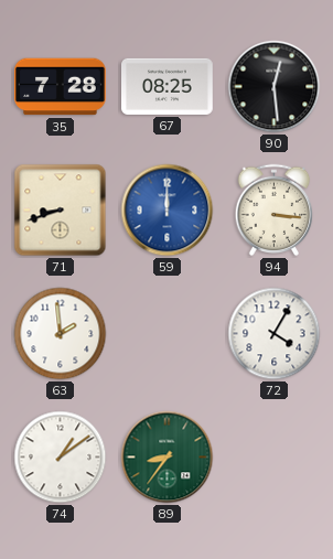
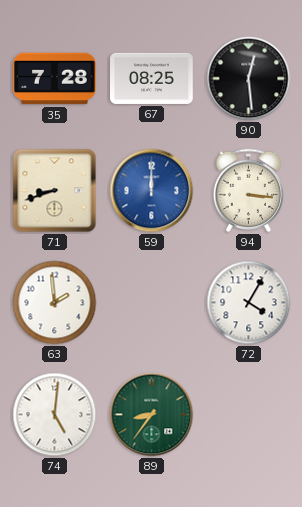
74: 1:09 -> 5:01 (55, 415)
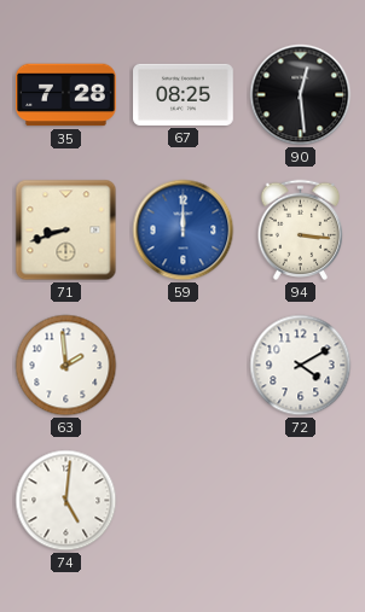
72: 4:05 -> 4:10 (301, 366)
89: 8:36 -> none (152, 415)
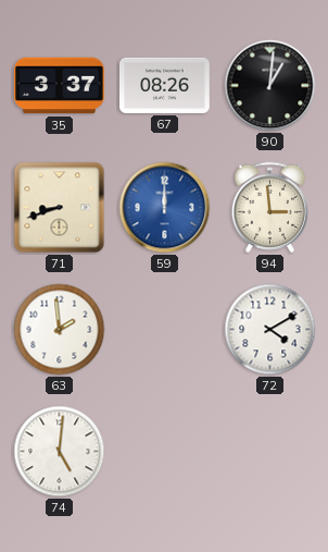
35: 7:28 -> 3:37 (60, 86)
67: 08:25 -> 08:26 (165, 85)
90: 12:29 -> 1:01 (270, 86)
94: 3:16 -> 2:59 (270, 208)
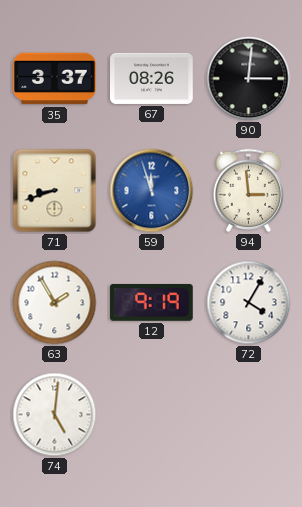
90: 1:01 -> 3:01 (249, 79)
59: 12:00 -> 11:57 (152, 191)
63: 1:59 -> 1:55 (55, 303)
12: none -> 9:19 (151, 302)
72: 4:10 -> 4:05 (249, 303)
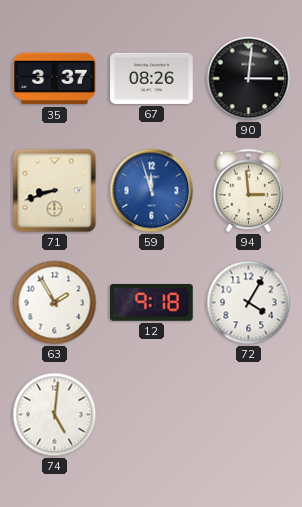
12: 9:19 -> 9:18 (151, 302)
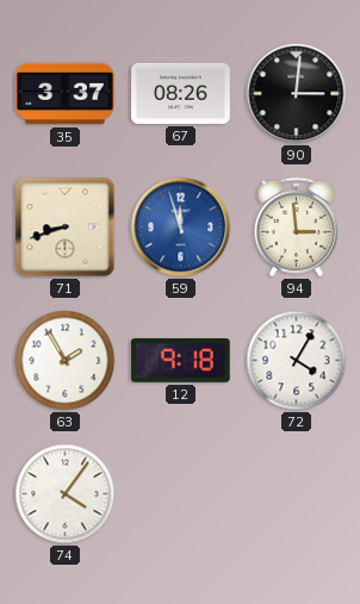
74: 5:01 -> 4:06 (66, 494)
